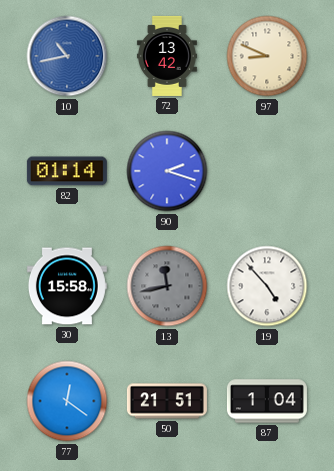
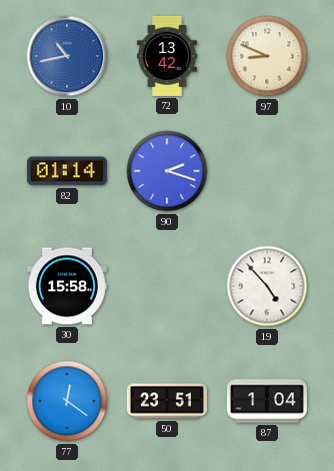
13: 11:43 -> none (167, 286)
50: 21:51 -> 23:51 (167, 401)
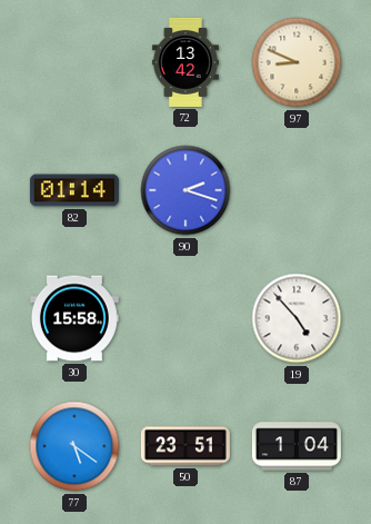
10: 10:43 -> none (67, 56)
77: 12:21 -> 5:21 (74, 446)
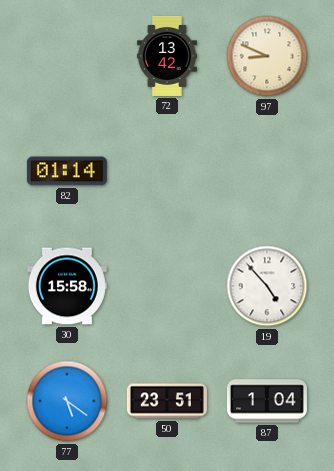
90: 2:18 -> none (185, 190)
